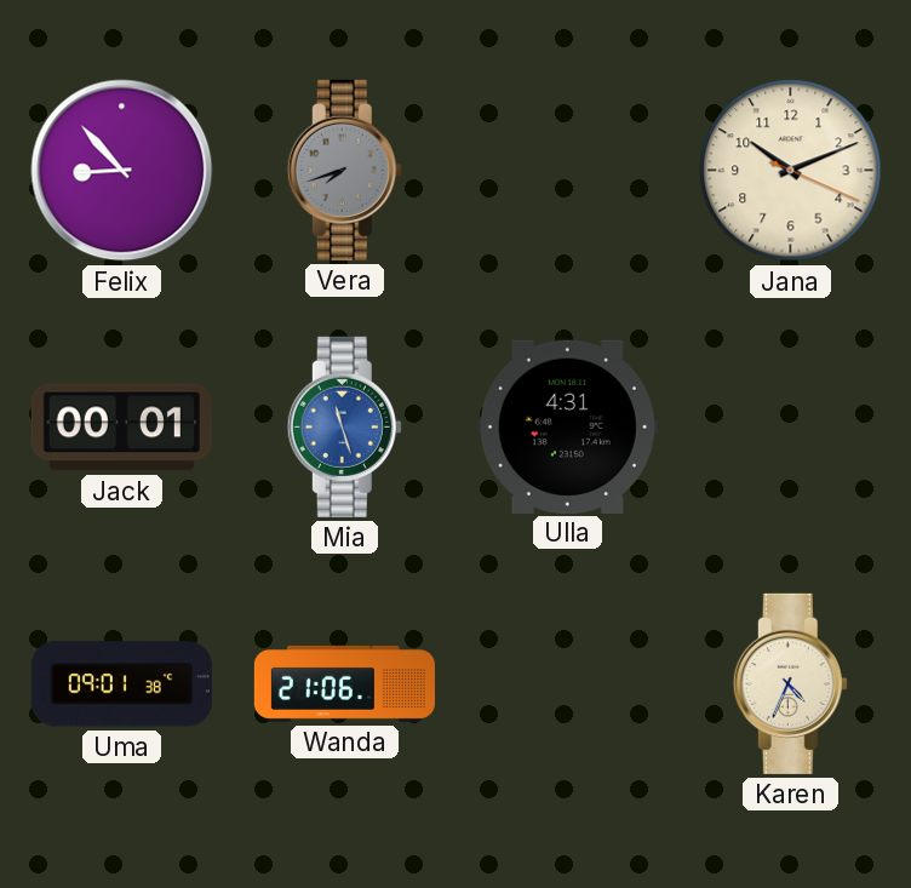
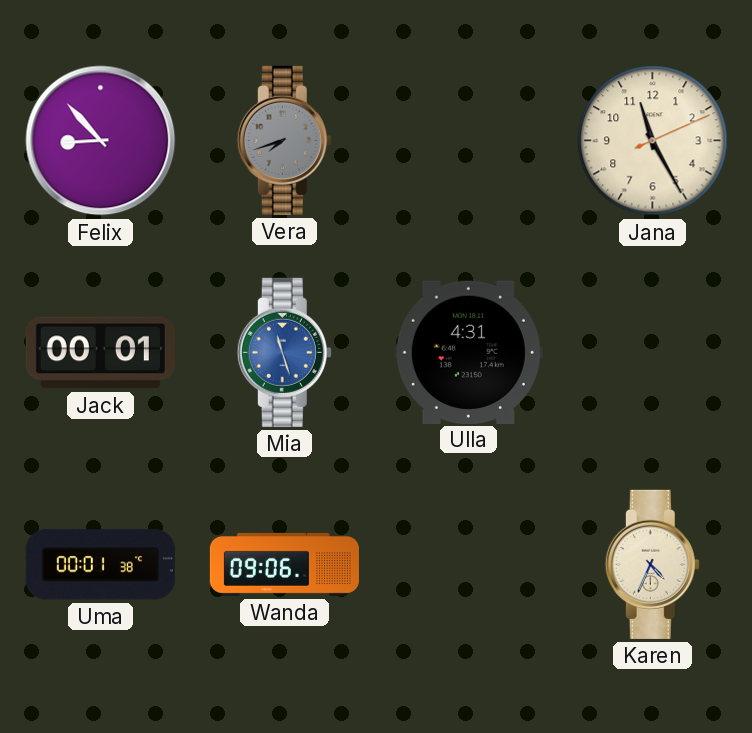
Jana: 10:11 -> 11:25 (653, 141)
Uma: 09:01 -> 00:01 (100, 565)
Wanda: 21:06 -> 09:06 (284, 564)
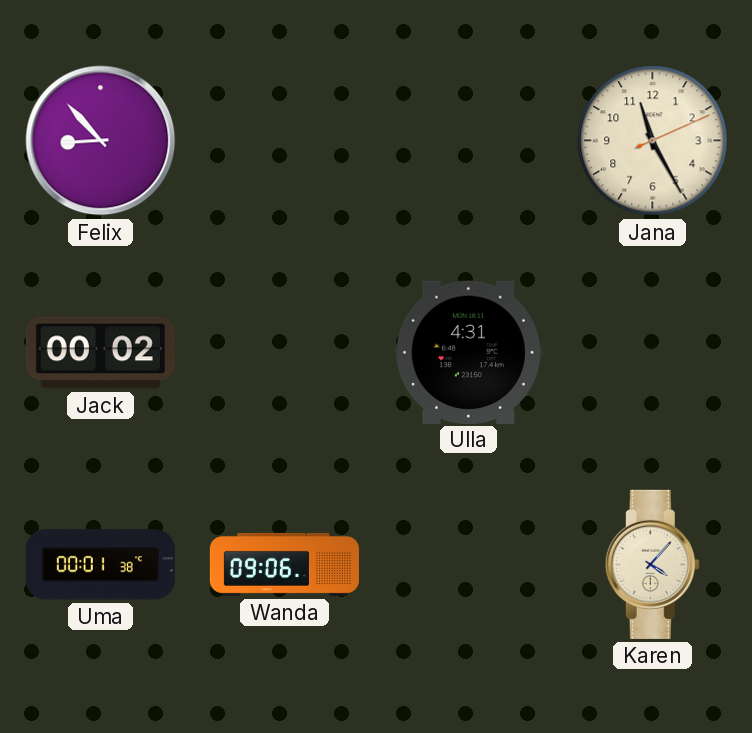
Vera: 7:42 -> none (284, 140)
Jack: 00:01 -> 00:02 (100, 353)
Mia: 11:27 -> none (284, 352)
Karen: 4:34 -> 4:07 (652, 564)
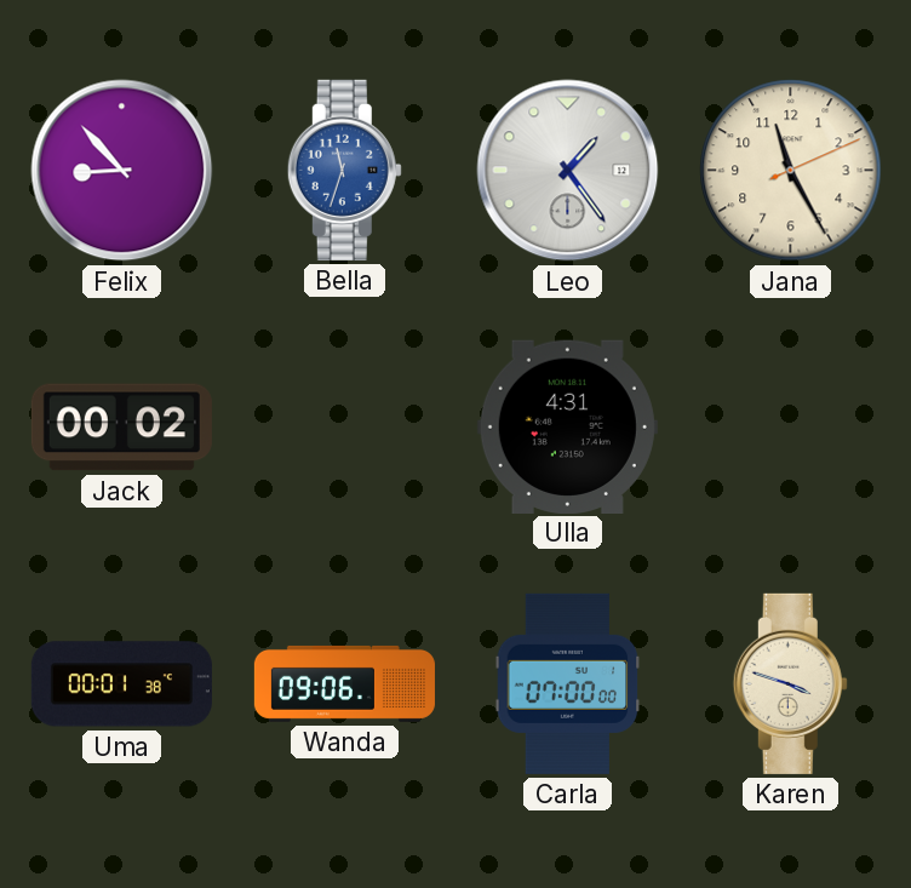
Bella: none -> 11:33 (344, 170)
Leo: none -> 1:24 (568, 171)
Carla: none -> 07:00 (568, 683)
Karen: 4:07 -> 3:48 (790, 683)
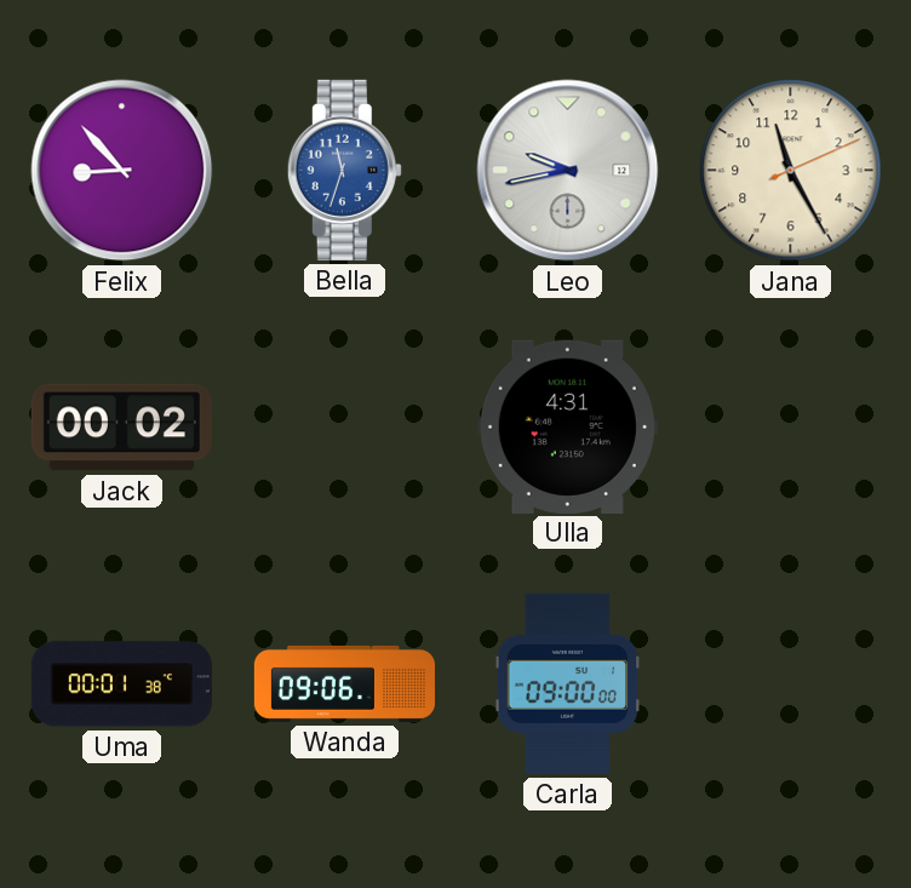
Leo: 1:24 -> 9:43 (568, 171)
Carla: 07:00 -> 09:00 (568, 683)
Karen: 3:48 -> none (790, 683)
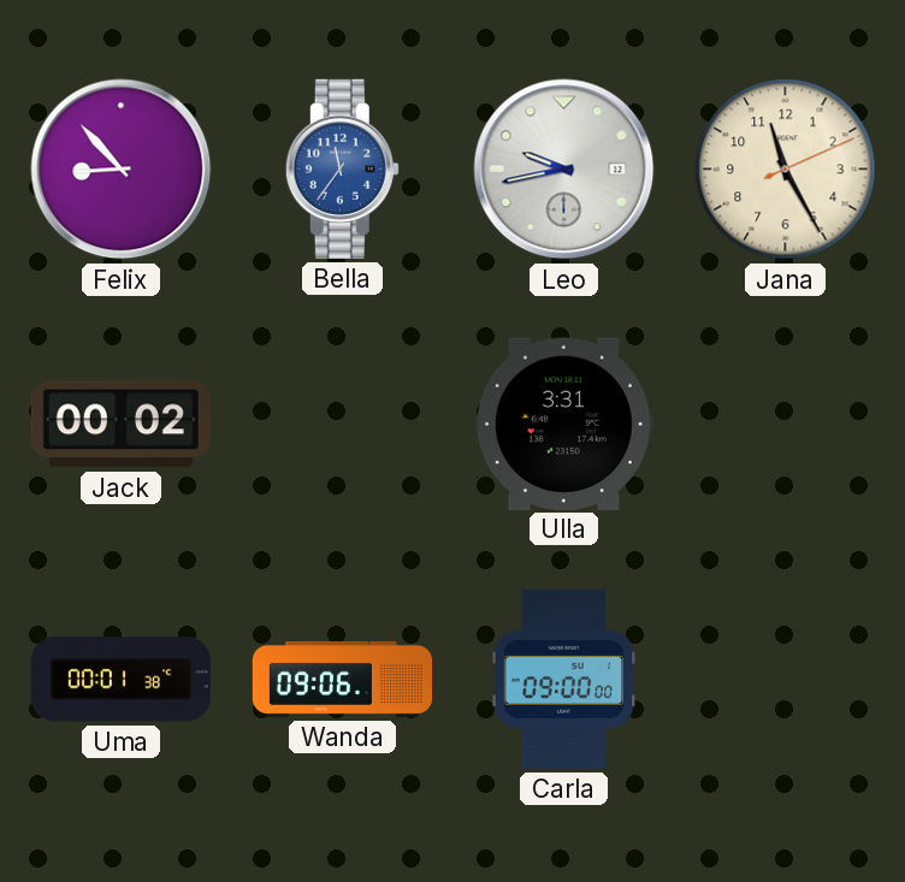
Bella: 11:33 -> 11:36 (342, 168)
Ulla: 4:31 -> 3:31 (563, 424)
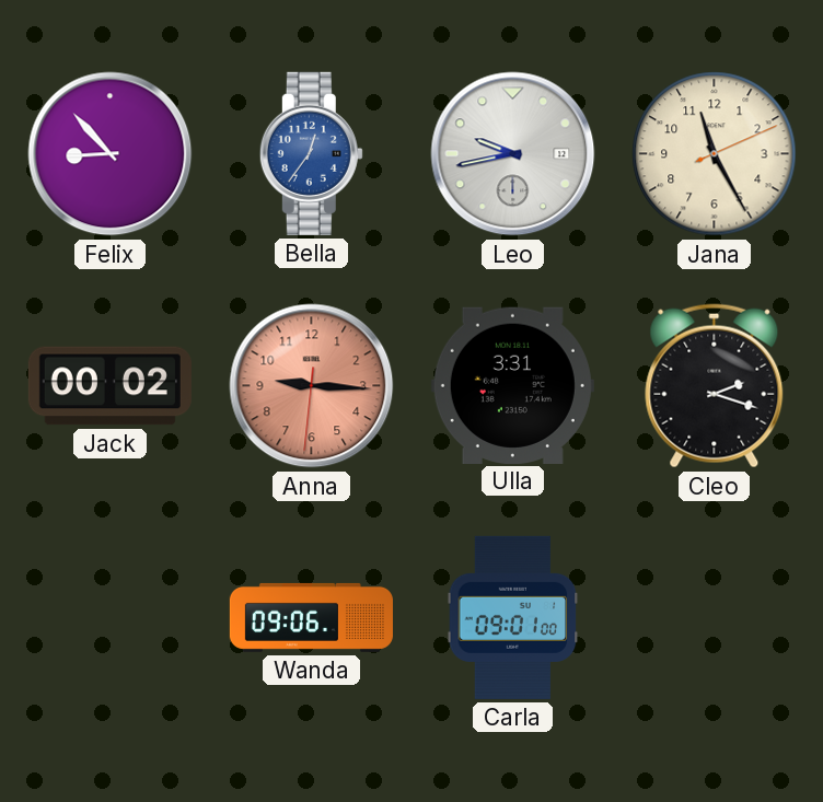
Bella: 11:36 -> 12:36 (311, 153)
Anna: none -> 9:15 (312, 386)
Cleo: none -> 2:18 (715, 386)
Uma: 00:01 -> none (120, 680)
Carla: 09:00 -> 09:01 (513, 617)
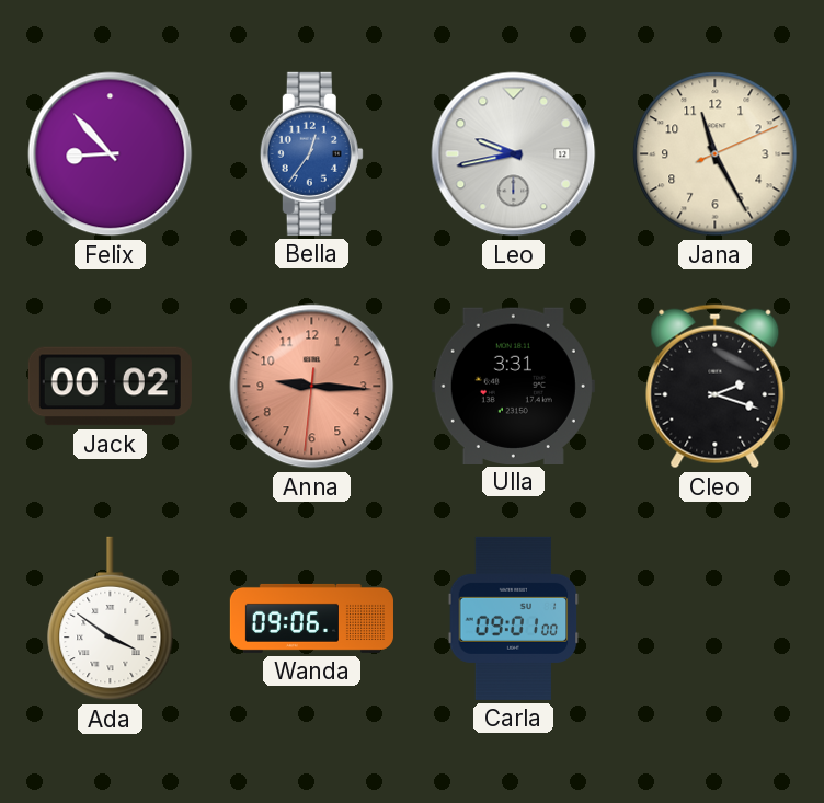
Ada: none -> 3:51 (111, 619)
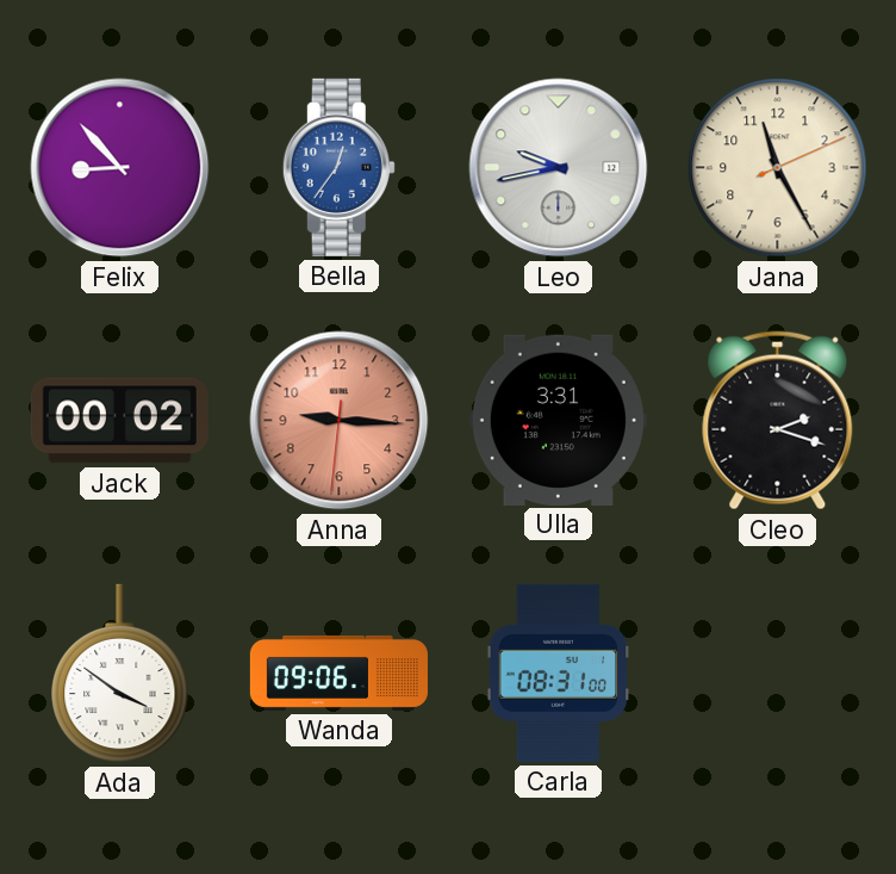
Carla: 09:01 -> 08:31 (559, 672)
